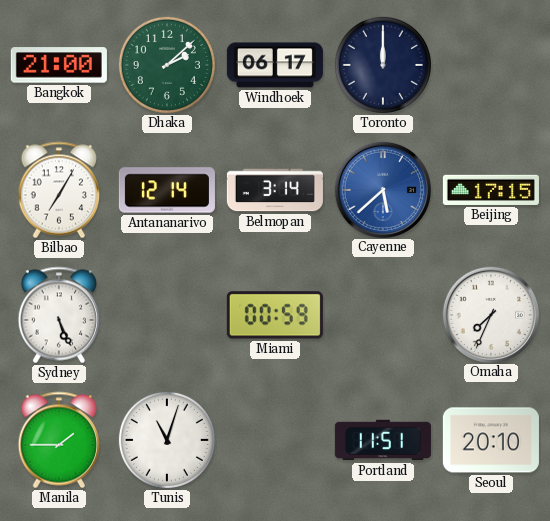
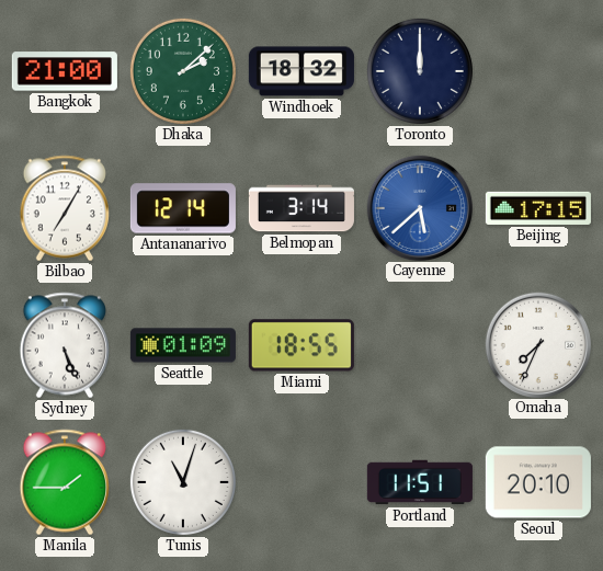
Windhoek: 06:17 -> 18:32 (301, 71)
Seattle: none -> 01:09 (183, 345)
Miami: 00:59 -> 18:55 (301, 345)
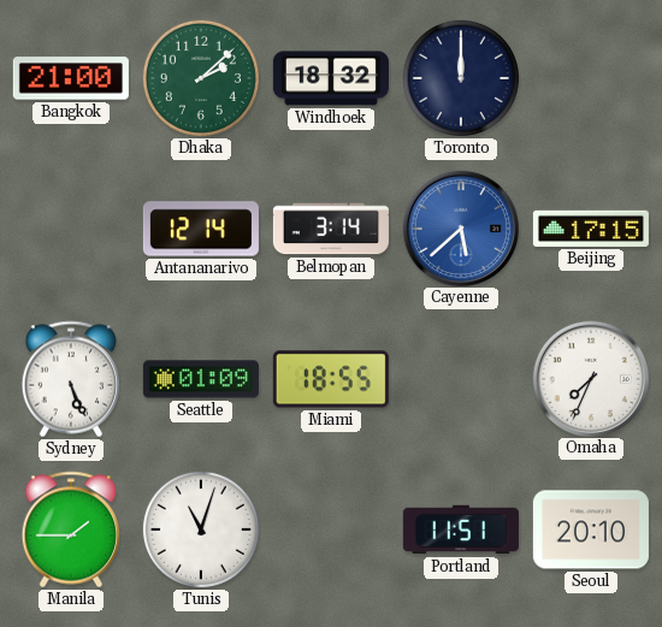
Bilbao: 7:05 -> none (64, 208)
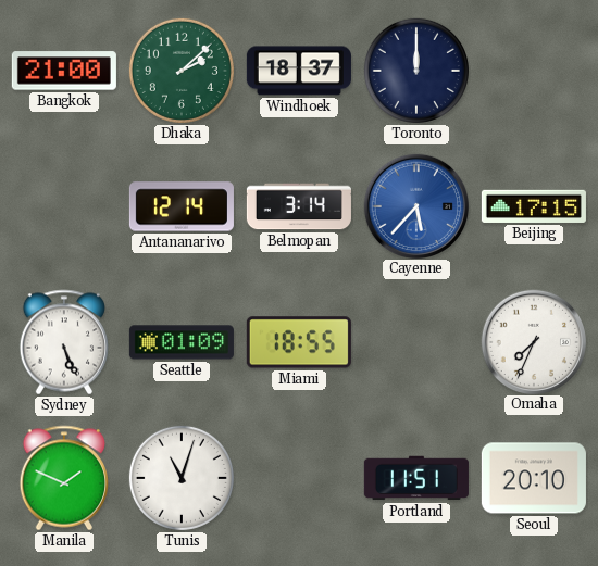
Windhoek: 18:32 -> 18:37 (299, 71)
Cayenne: 5:38 -> 5:37 (415, 205)
Manila: 1:45 -> 1:49 (63, 478)
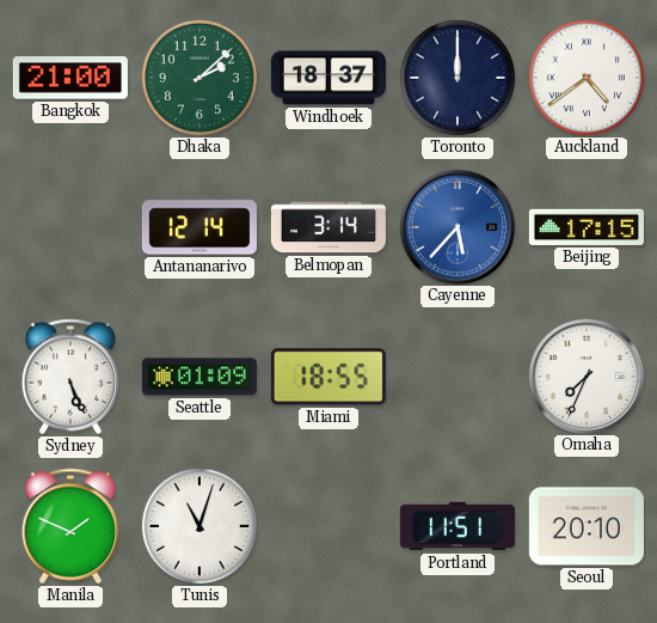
Auckland: none -> 4:39 (587, 78)
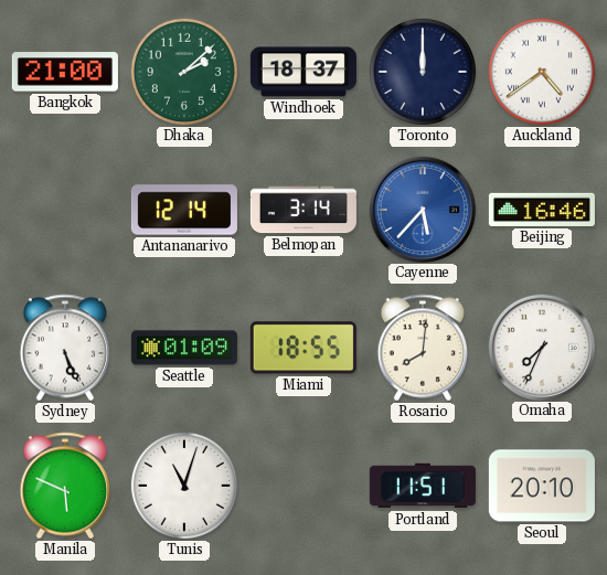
Beijing: 17:15 -> 16:46 (542, 210)
Rosario: none -> 8:01 (422, 348)
Manila: 1:49 -> 5:49 (64, 486)
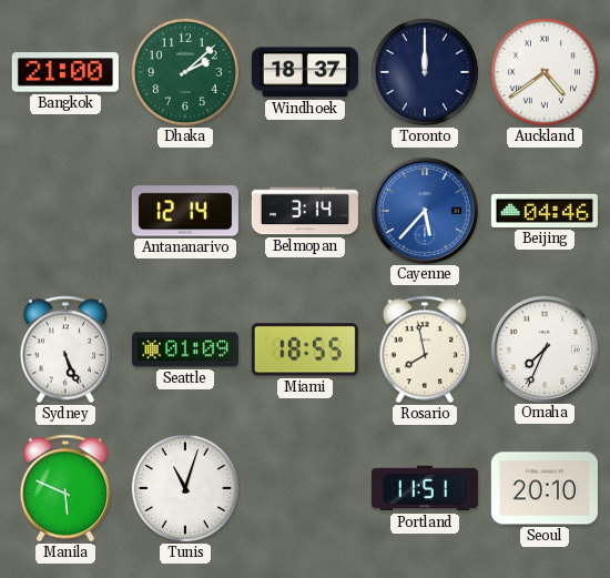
Beijing: 16:46 -> 04:46 (545, 211)
Rosario: 8:01 -> 7:58 (424, 349)
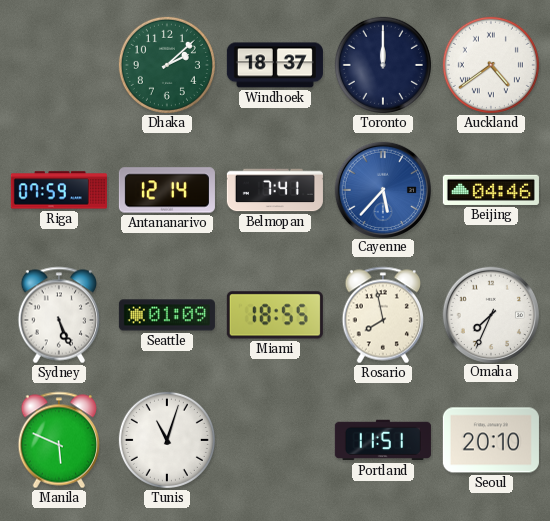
Bangkok: 21:00 -> none (65, 72)
Riga: none -> 07:59 (59, 190)
Belmopan: 3:14 -> 7:41 (275, 190)
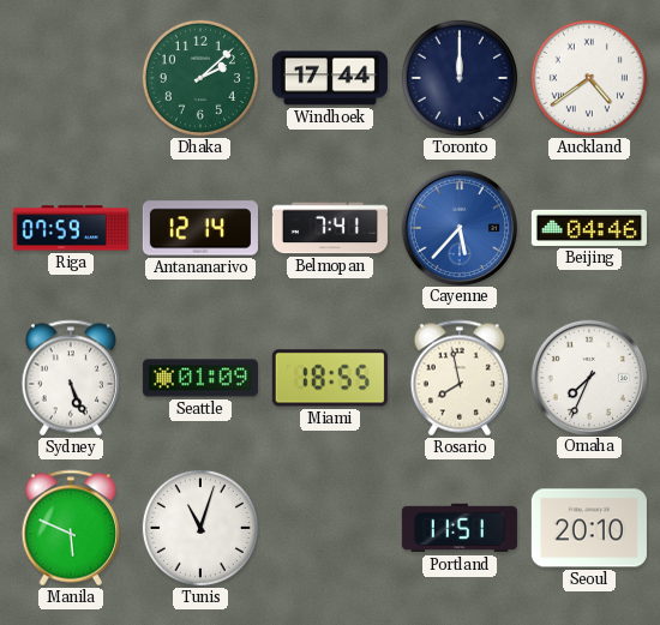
Windhoek: 18:37 -> 17:44 (330, 78)
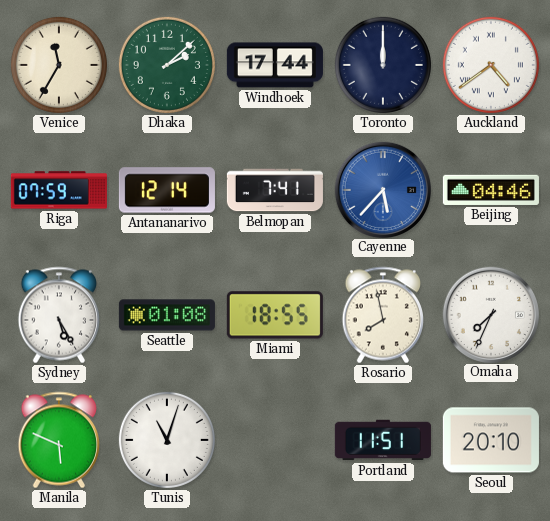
Venice: none -> 11:35 (59, 65)
Sydney: 5:26 -> 5:25 (58, 315)
Seattle: 01:09 -> 01:08 (167, 315)
